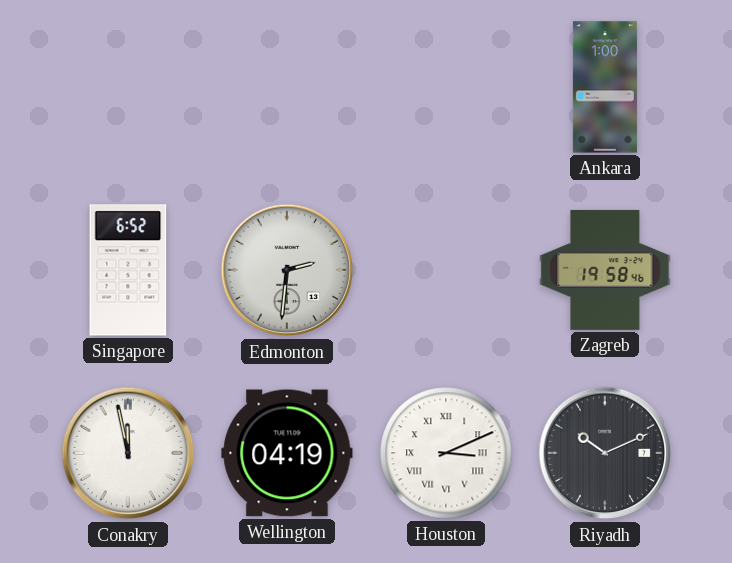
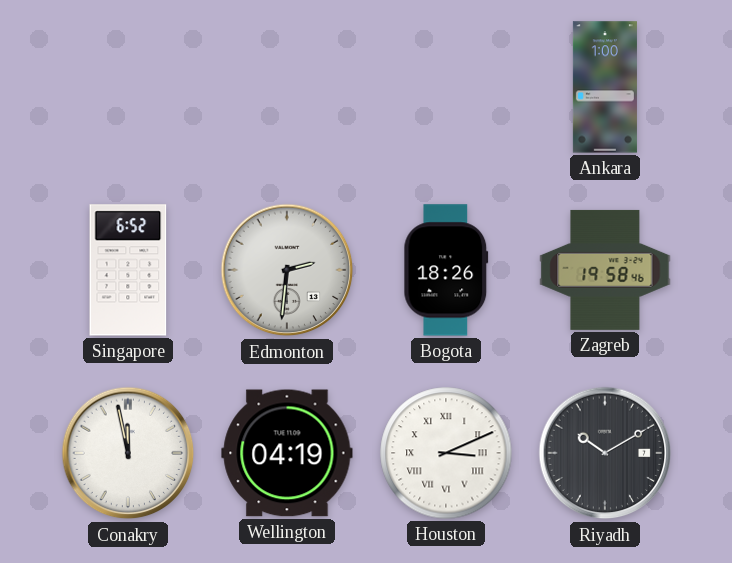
Bogota: none -> 18:26 (446, 270)
Riyadh: 10:11 -> 10:10 (605, 453)
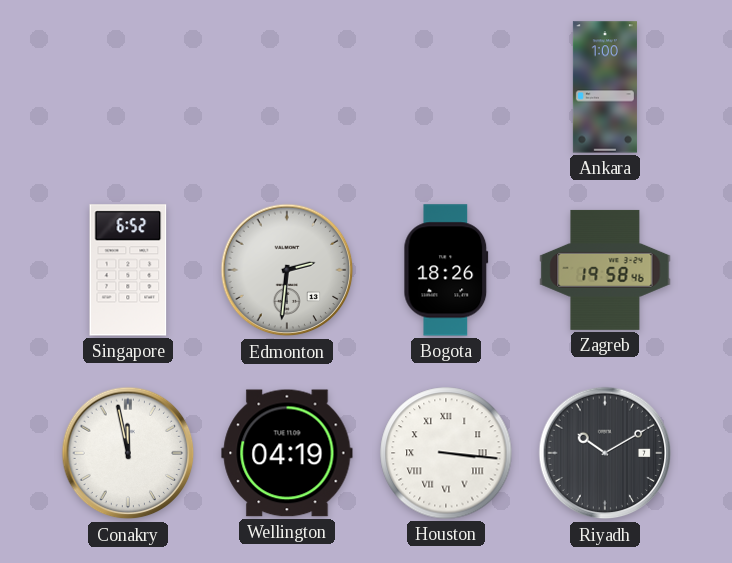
Houston: 3:11 -> 3:16 (446, 453)
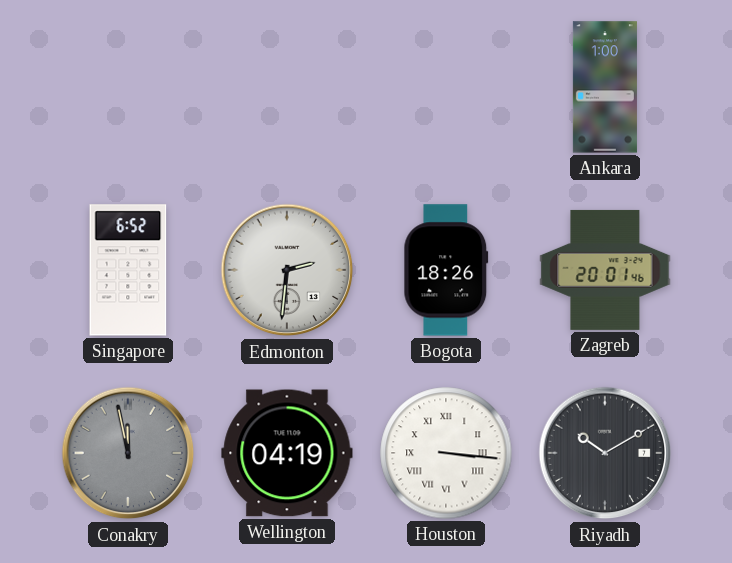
Zagreb: 19:58 -> 20:01 (605, 270)
Conakry dial: white -> grey (128, 453)
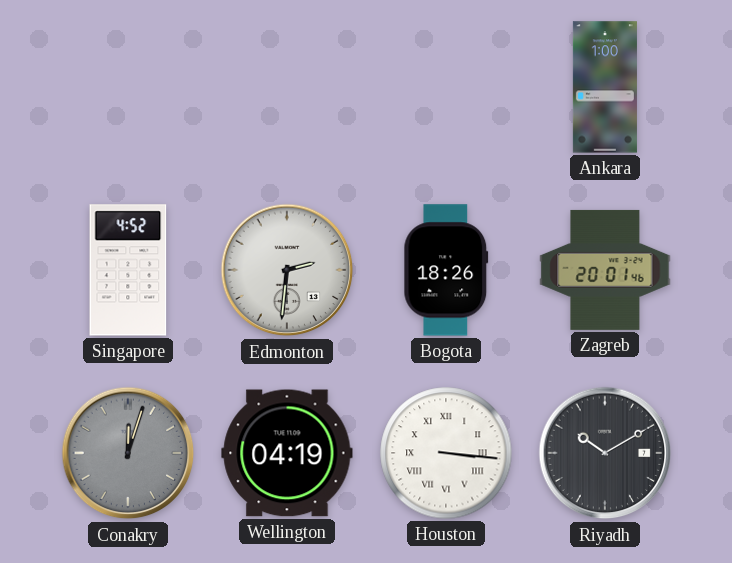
Singapore: 6:52 -> 4:52 (128, 270)
Conakry: 11:58 -> 12:03 (128, 453)
